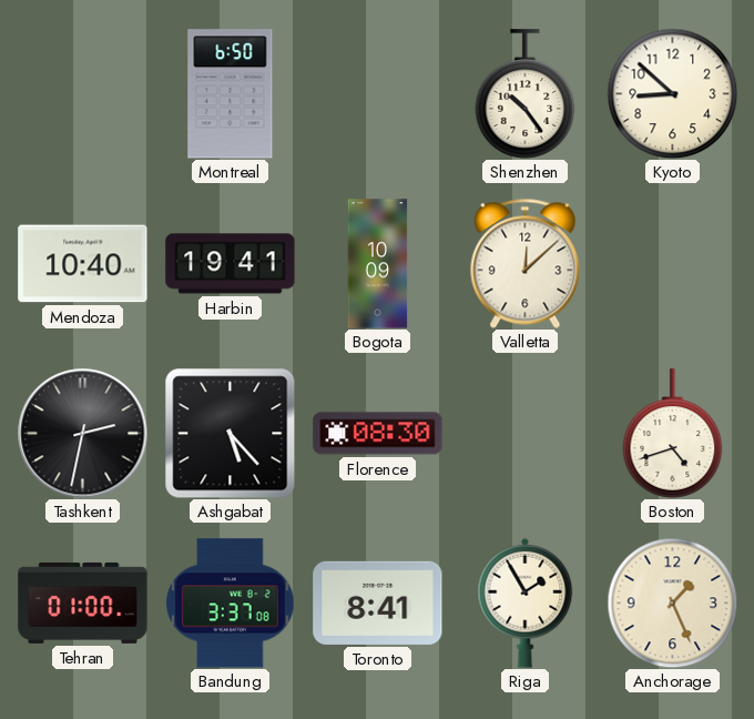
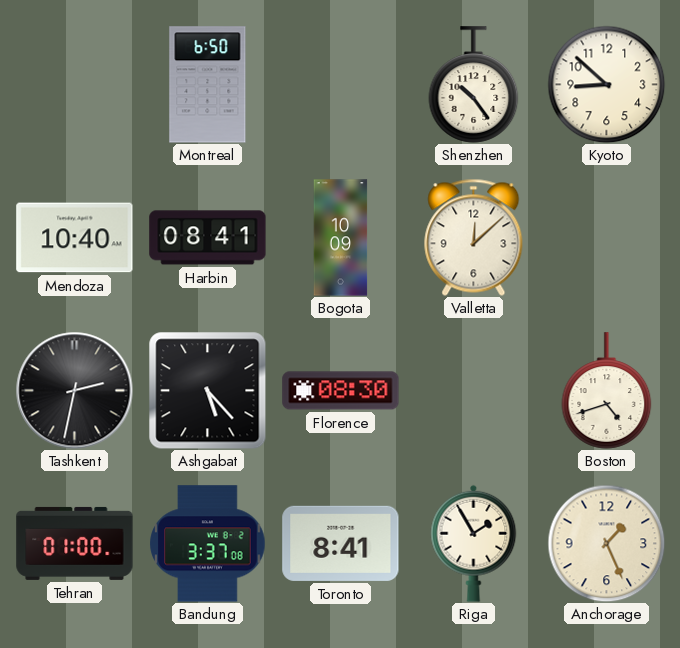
Harbin: 19:41 -> 08:41 (208, 238)
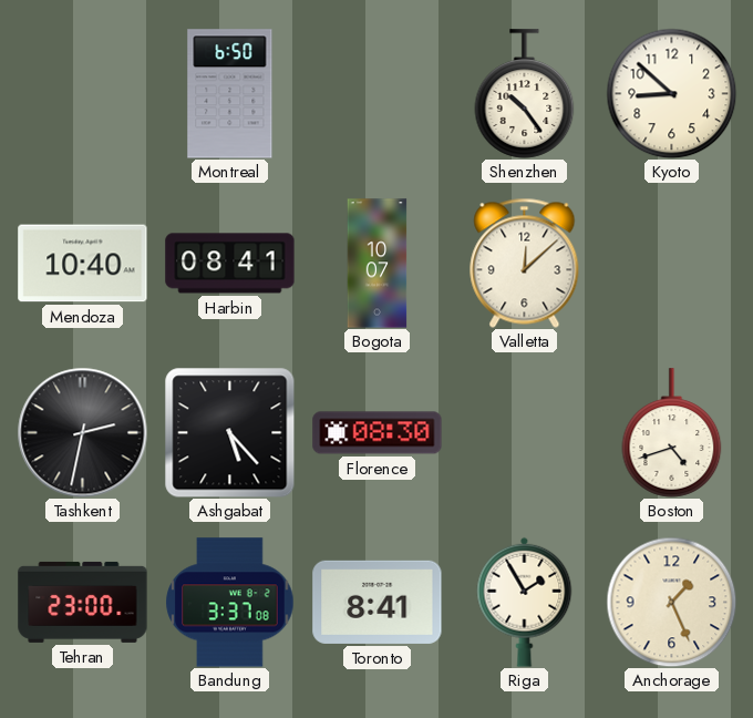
Bogota: 10:09 -> 10:07 (378, 264)
Tehran: 01:00 -> 23:00 (83, 602)
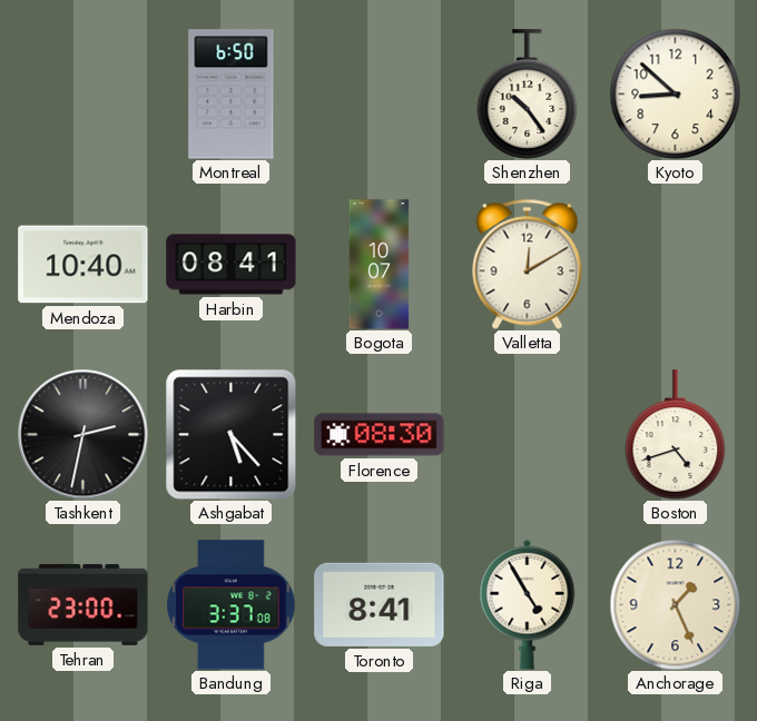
Valletta: 12:08 -> 12:10 (528, 264)
Riga: 1:55 -> 4:55 (528, 604)
